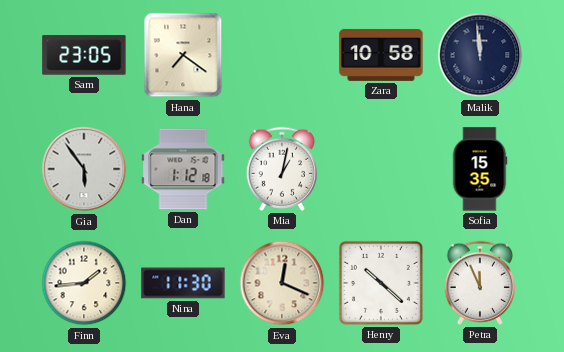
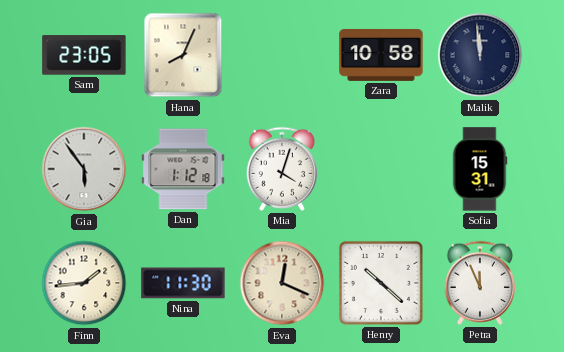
Hana: 7:21 -> 8:04 (183, 55)
Mia: 1:02 -> 4:03 (281, 169)
Sofia: 15:35 -> 15:31 (480, 169)
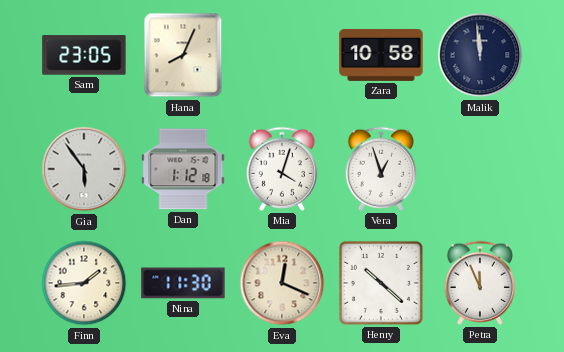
Vera: none -> 12:57 (380, 169)
Sofia: 15:31 -> none (480, 169)
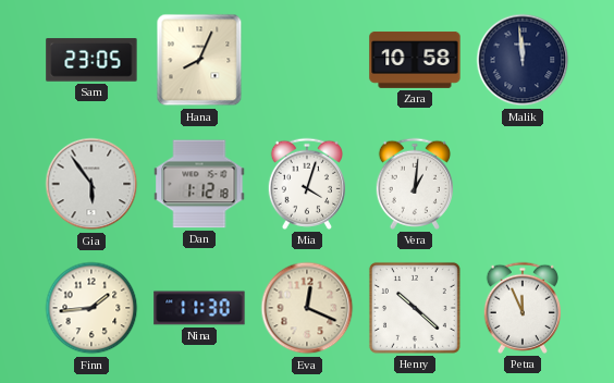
Vera: 12:57 -> 1:01 (414, 184)
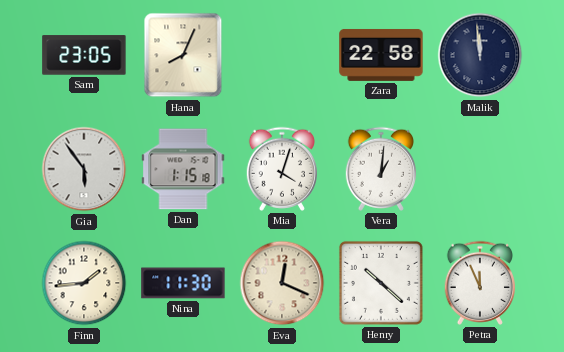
Zara: 10:58 -> 22:58 (381, 55)
Dan: 1:12 -> 1:15 (183, 169)
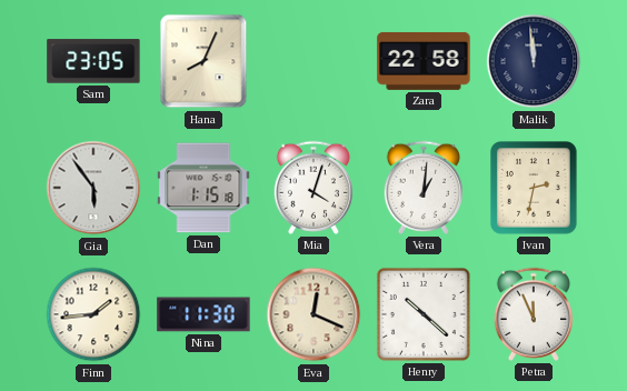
Ivan: none -> 2:32 (535, 189)
